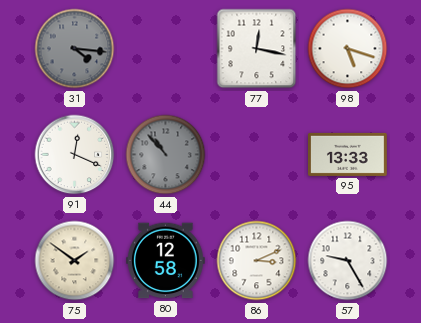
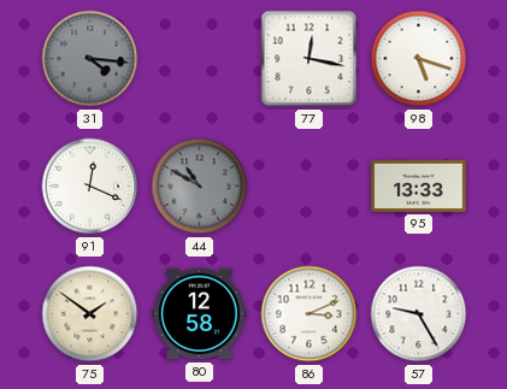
44: 10:53 -> 10:50 (200, 187)
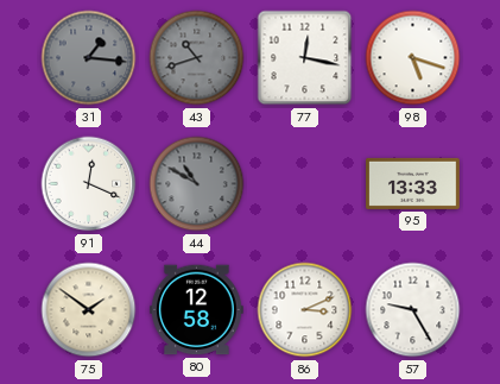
31: 4:16 -> 1:16 (89, 58)
43: none -> 10:42 (197, 58)
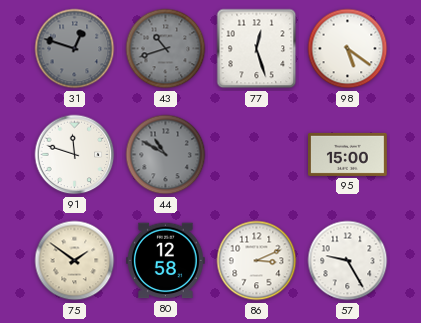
31: 1:16 -> 12:48 (75, 49)
77: 12:17 -> 12:27 (257, 49)
98: 5:18 -> 5:21 (348, 49)
91: 12:19 -> 11:48 (75, 155)
95: 13:33 -> 15:00 (348, 154)
